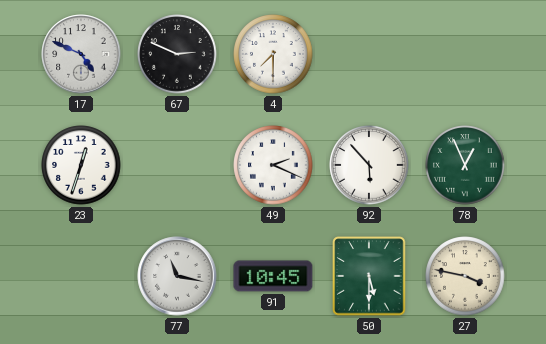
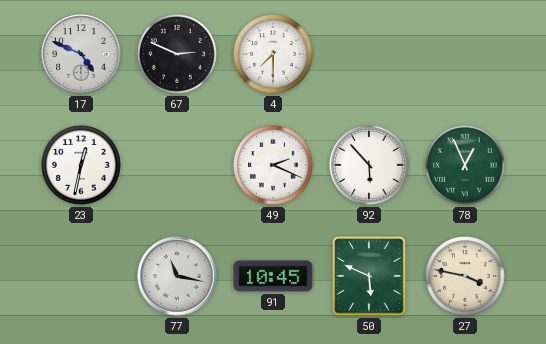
23: 12:33 -> 12:32 (81, 165)
50: 5:30 -> 5:49 (369, 276)
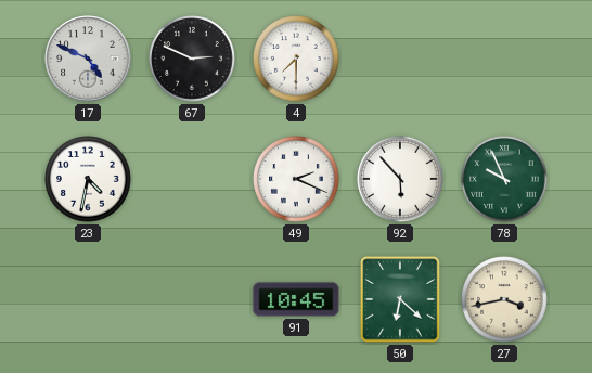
23: 12:32 -> 4:32 (88, 179)
78: 12:56 -> 9:56 (504, 179)
77: 11:17 -> none (177, 276)
50: 5:49 -> 6:22 (400, 299)
27: 3:47 -> 3:43 (504, 299)
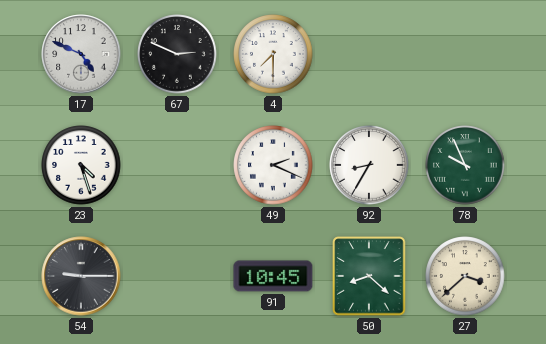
23: 4:32 -> 4:27 (81, 165)
92: 5:53 -> 8:35 (369, 165)
54: none -> 9:15 (81, 276)
50: 6:22 -> 8:22 (369, 276)
27: 3:43 -> 3:38 (465, 276)
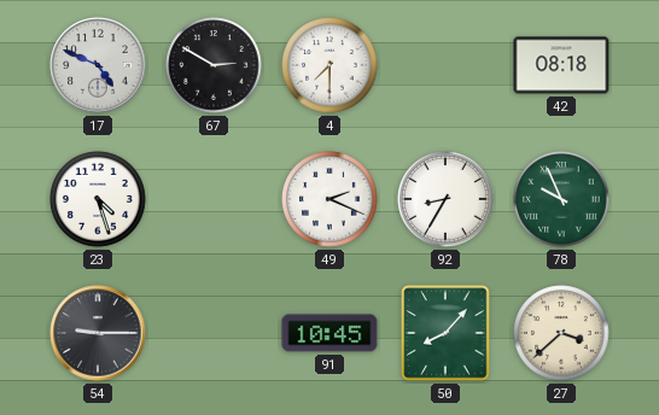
67: 2:49 -> 2:50 (214, 65)
42: none -> 08:18 (561, 65)
50: 8:22 -> 8:07 (445, 333)
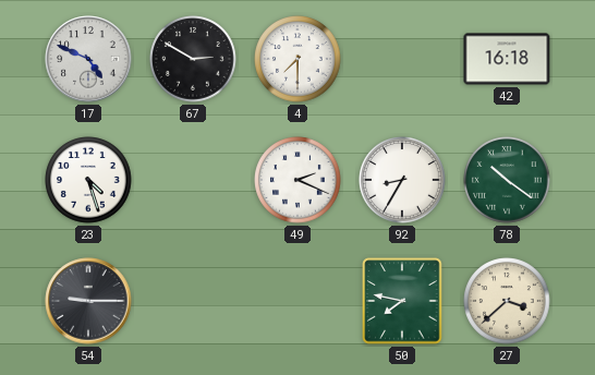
42: 08:18 -> 16:18 (507, 59)
78: 9:56 -> 10:21 (507, 180)
91: 10:45 -> none (329, 333)
50: 8:07 -> 7:47 (402, 301)
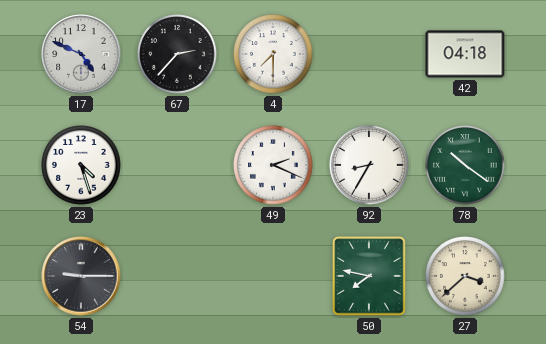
67: 2:50 -> 2:37 (177, 54)
42: 16:18 -> 04:18 (465, 54)
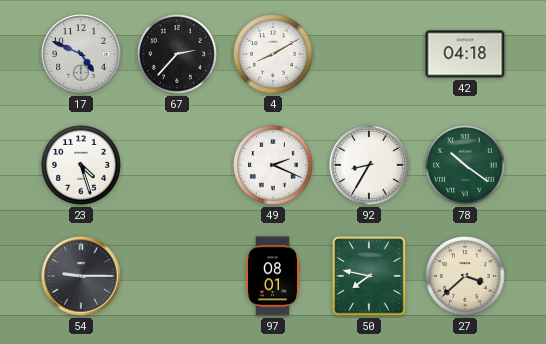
4: 7:30 -> 8:10 (273, 54)
97: none -> 08:01 (273, 276)
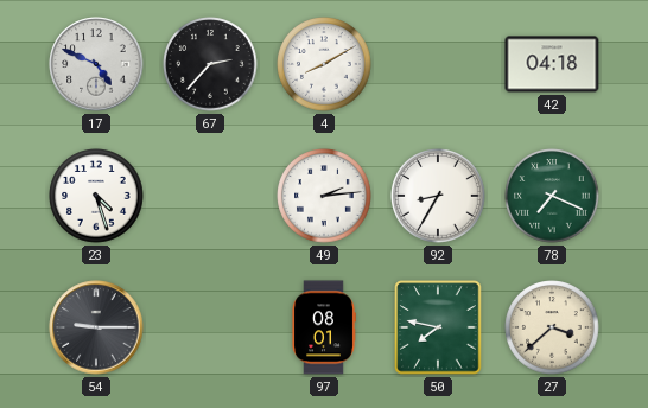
49: 2:19 -> 2:14 (324, 196)
78: 10:21 -> 7:19 (552, 196)
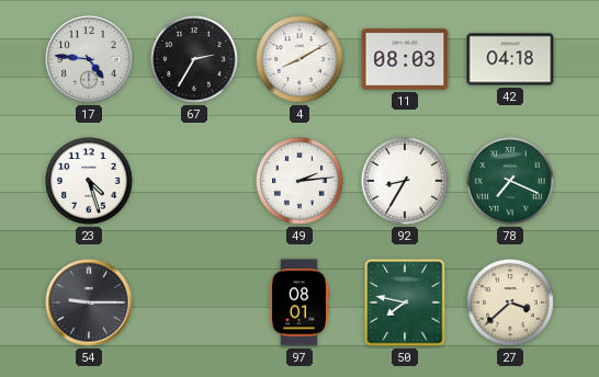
17: 4:49 -> 4:46 (89, 59)
67: 2:37 -> 2:35 (194, 59)
11: none -> 08:03 (405, 59)
